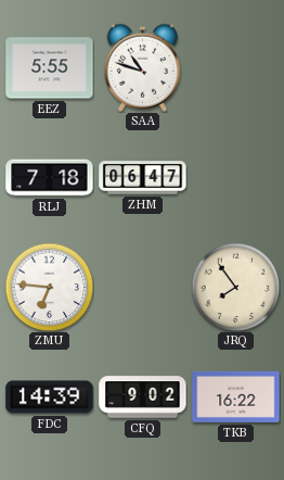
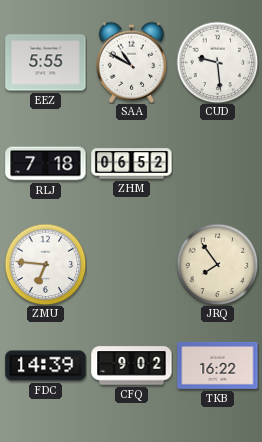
SAA: 10:48 -> 10:50 (132, 62)
CUD: none -> 9:29 (217, 62)
ZHM: 06:47 -> 06:52 (132, 164)
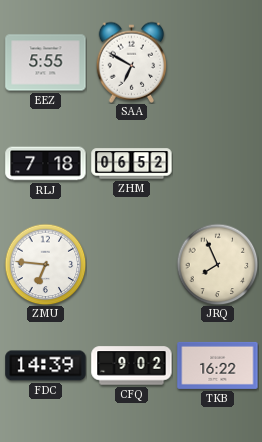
SAA: 10:50 -> 6:50 (132, 62)
CUD: 9:29 -> none (217, 62)
JRQ: 7:54 -> 7:56 (217, 264)
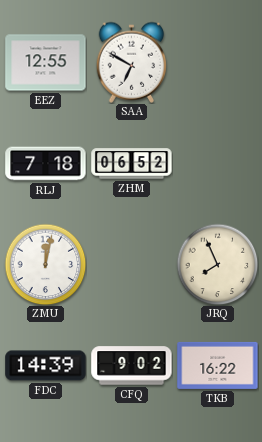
EEZ: 5:55 -> 12:55 (46, 63)
ZMU: 6:46 -> 12:02 (45, 264)
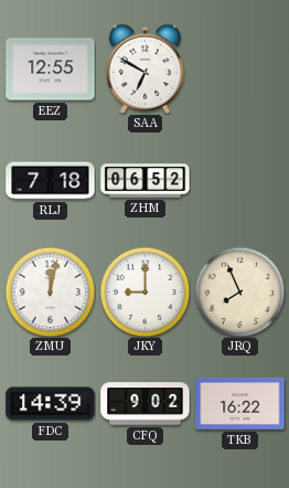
JKY: none -> 9:00 (144, 291)
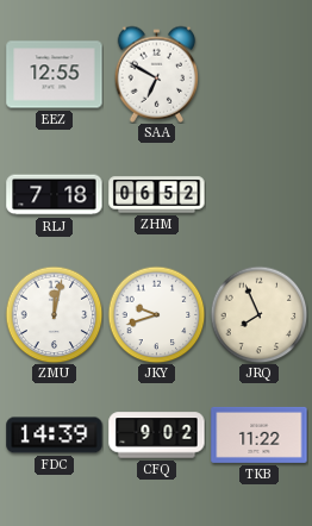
JKY: 9:00 -> 9:42 (156, 314)
TKB: 16:22 -> 11:22 (260, 434)
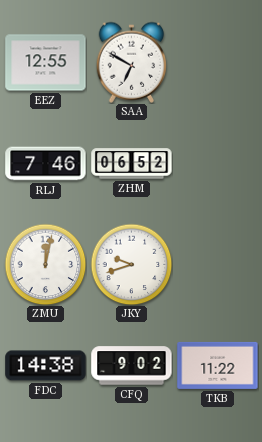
RLJ: 7:18 -> 7:46 (46, 164)
JRQ: 7:56 -> none (258, 314)
FDC: 14:39 -> 14:38 (46, 366)
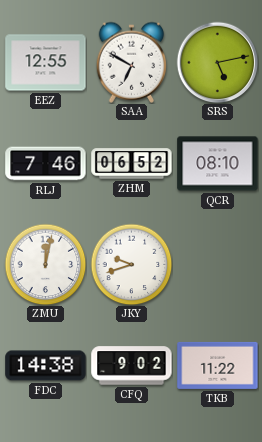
SRS: none -> 5:13 (217, 62)
QCR: none -> 08:10 (218, 164)
